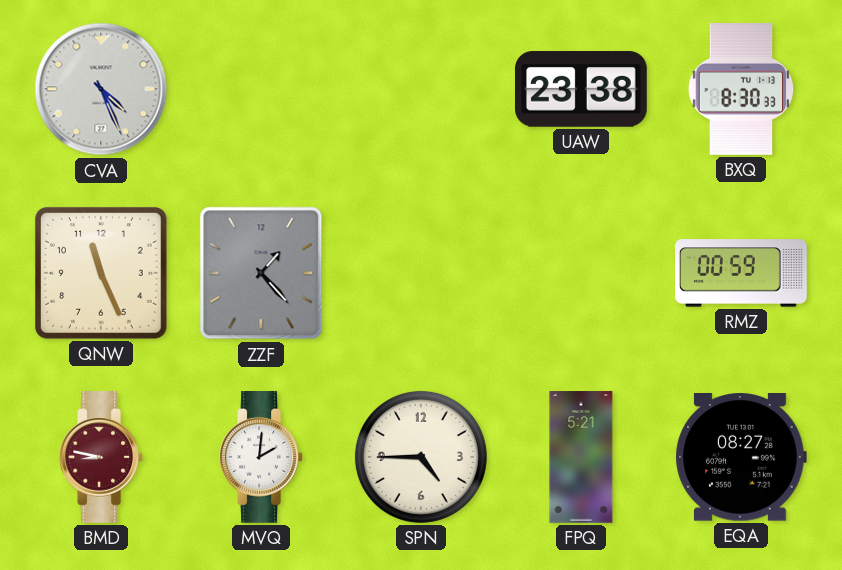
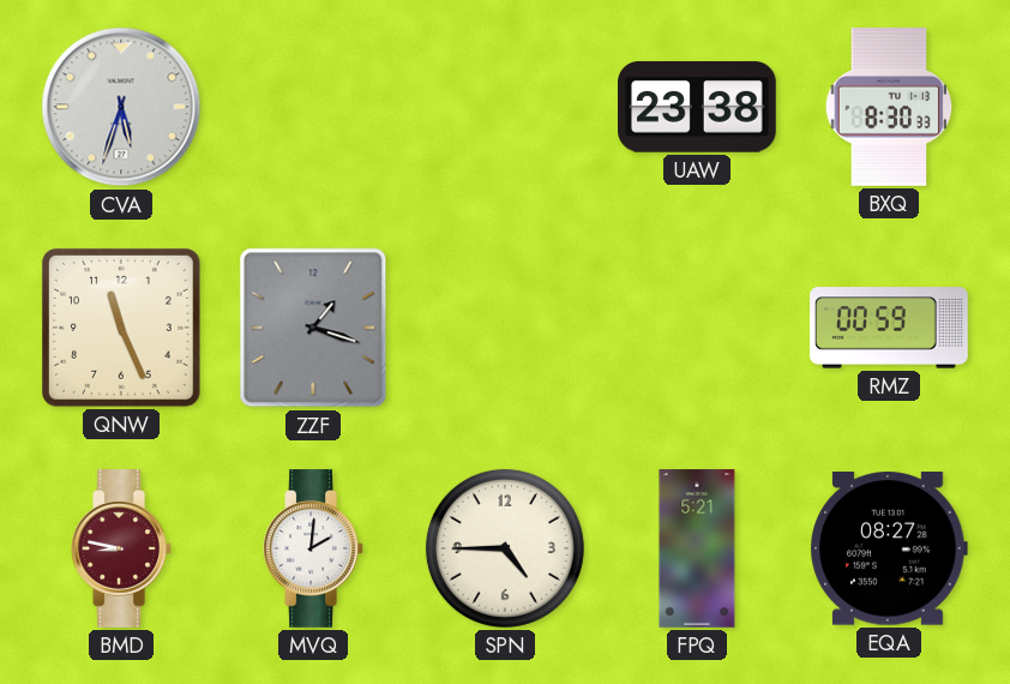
CVA: 4:26 -> 5:33 (121, 107)
ZZF: 1:23 -> 1:18 (313, 328)
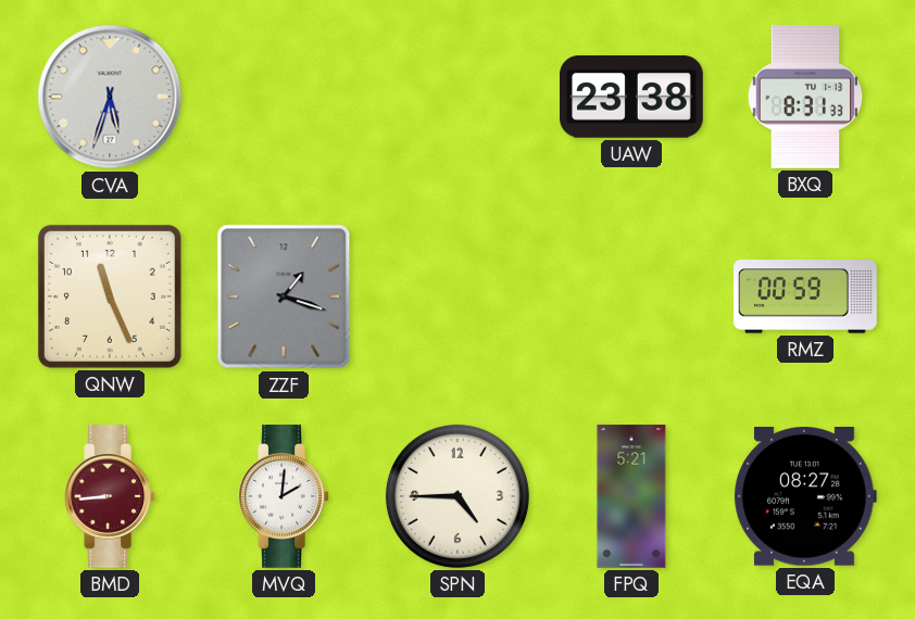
BXQ: 8:30 -> 8:31 (805, 98)
BMD: 8:47 -> 8:44 (110, 497)
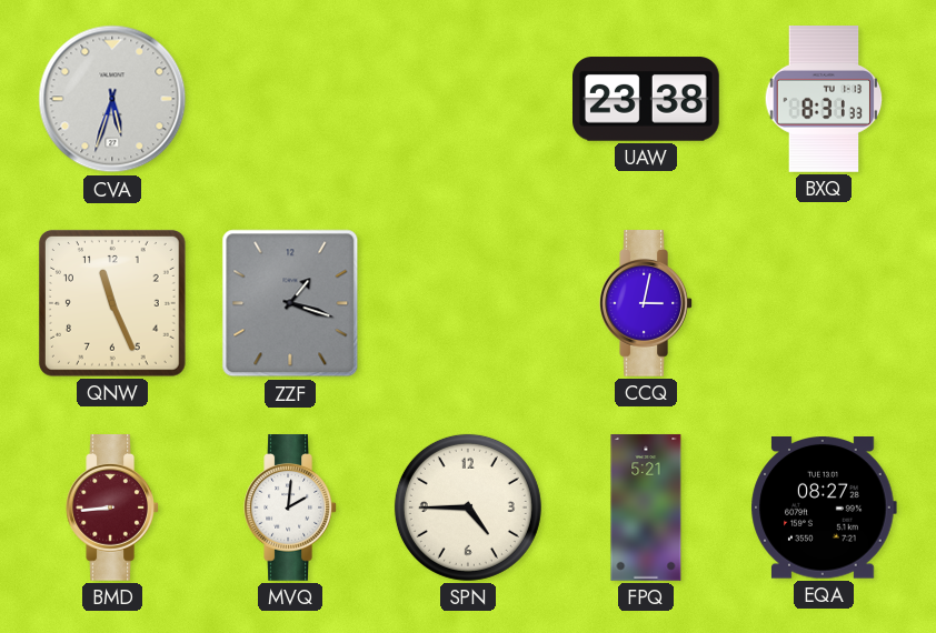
CCQ: none -> 3:02 (646, 304)
RMZ: 00:59 -> none (805, 296)
